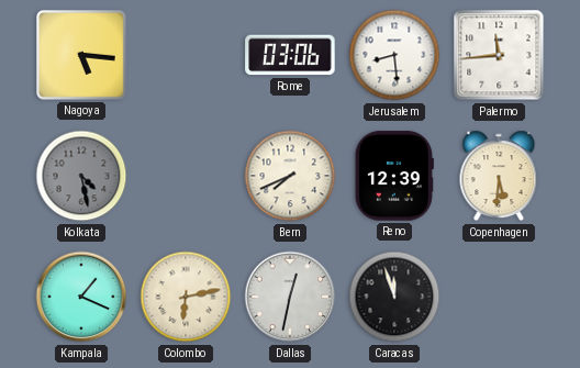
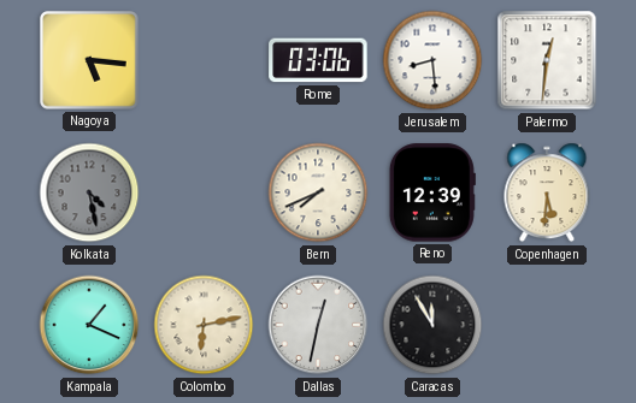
Palermo: 11:44 -> 12:31 (547, 60)
Caracas: 11:57 -> 11:55 (432, 325)
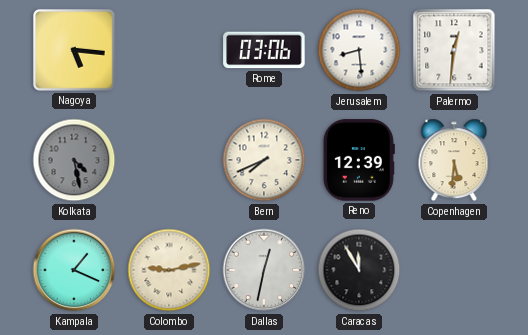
Colombo: 6:13 -> 9:13 (169, 270)
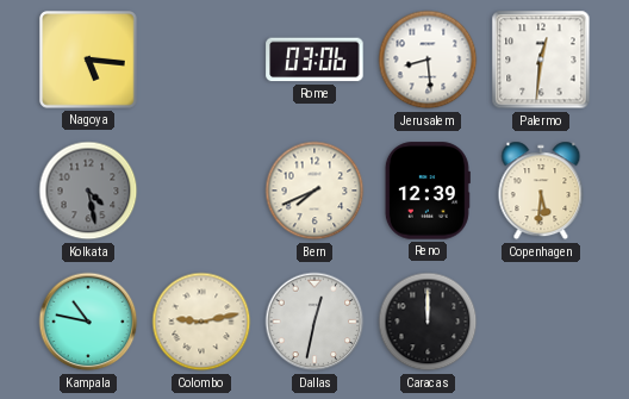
Kampala: 1:19 -> 10:47 (88, 322)
Caracas: 11:55 -> 12:00 (428, 322)
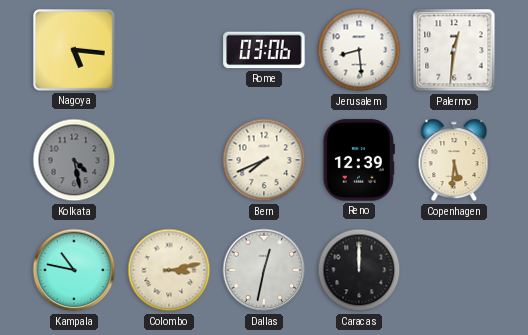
Colombo: 9:13 -> 3:13 (169, 270)
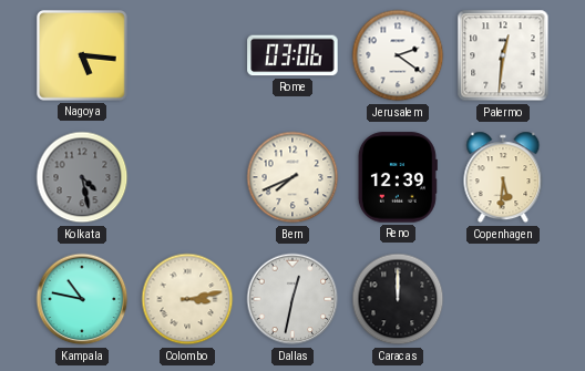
Jerusalem: 8:29 -> 2:21 (398, 55)
